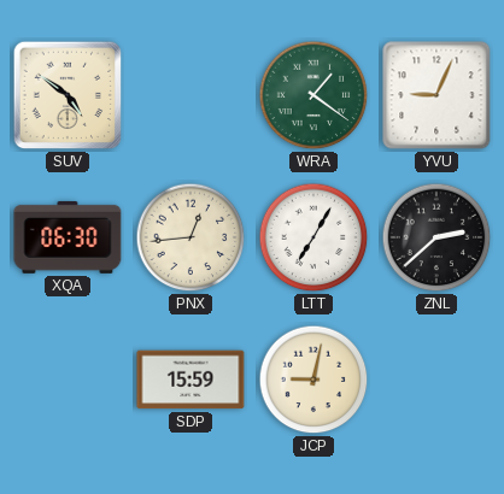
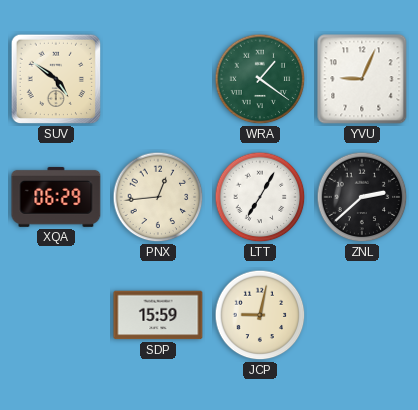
XQA: 06:30 -> 06:29 (56, 197)
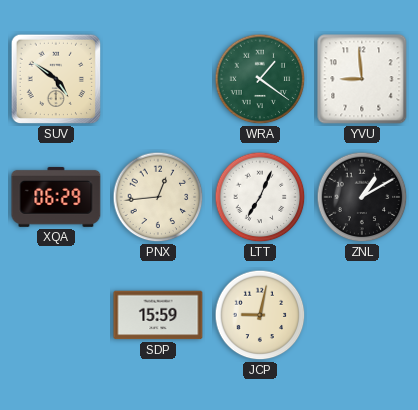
YVU: 9:04 -> 8:59 (362, 79)
LTT: 7:05 -> 7:04 (260, 197)
ZNL: 2:38 -> 1:10 (362, 197)
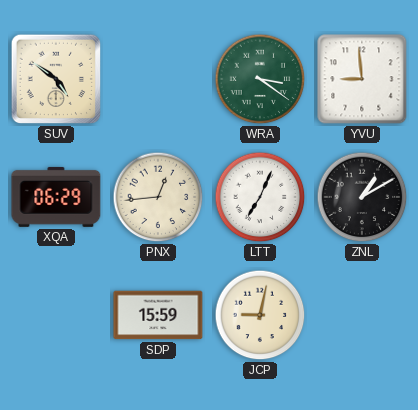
WRA: 1:21 -> 3:21 (260, 79)
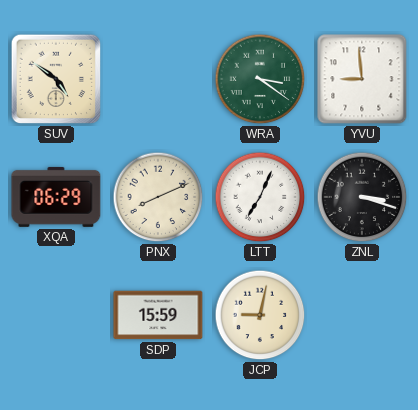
PNX: 12:44 -> 8:11 (158, 197)
ZNL: 1:10 -> 3:18 (362, 197)
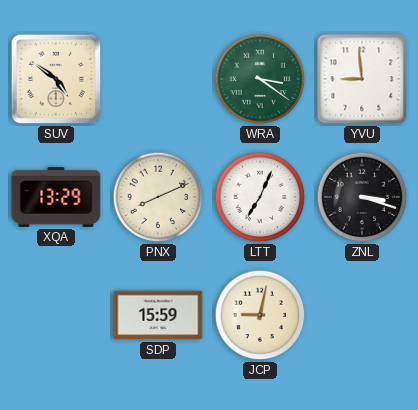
XQA: 06:29 -> 13:29 (56, 197)
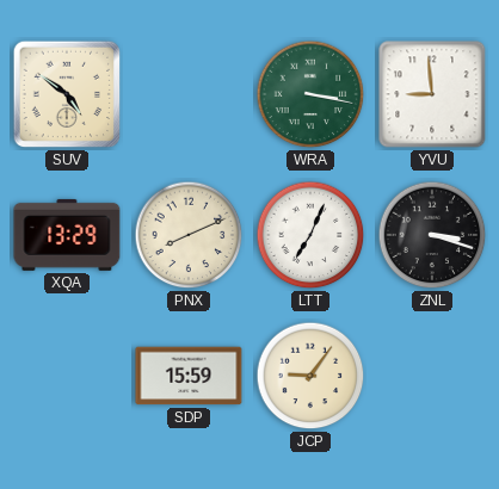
WRA: 3:21 -> 3:17 (310, 94)
JCP: 9:02 -> 9:06 (310, 376)
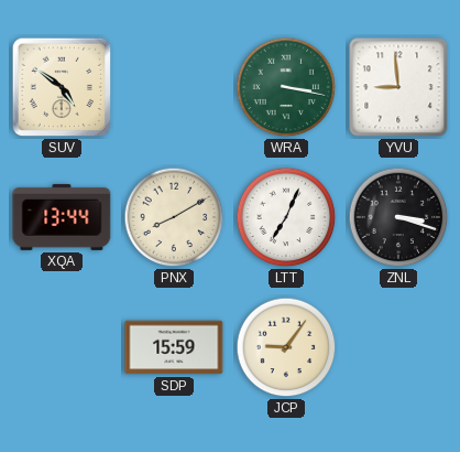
XQA: 13:29 -> 13:44 (62, 217)
PNX: 8:11 -> 8:10 (174, 217)
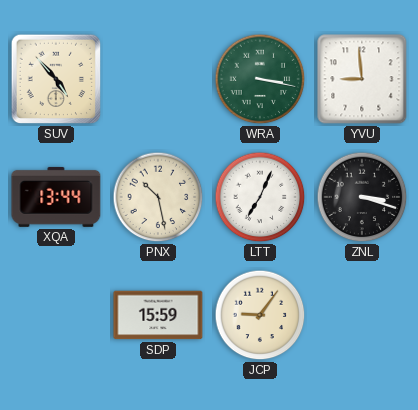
SUV: 4:51 -> 4:53 (56, 79)
PNX: 8:10 -> 10:28 (158, 197)
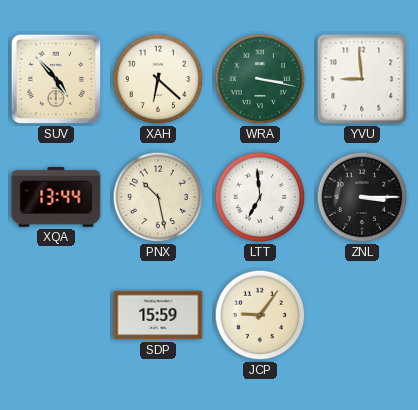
XAH: none -> 6:22 (158, 79)
LTT: 7:04 -> 6:59 (260, 197)
ZNL: 3:18 -> 3:15 (362, 197)
